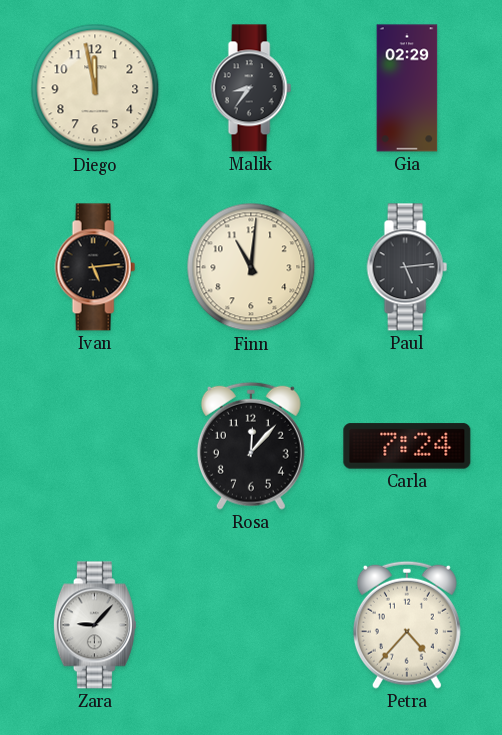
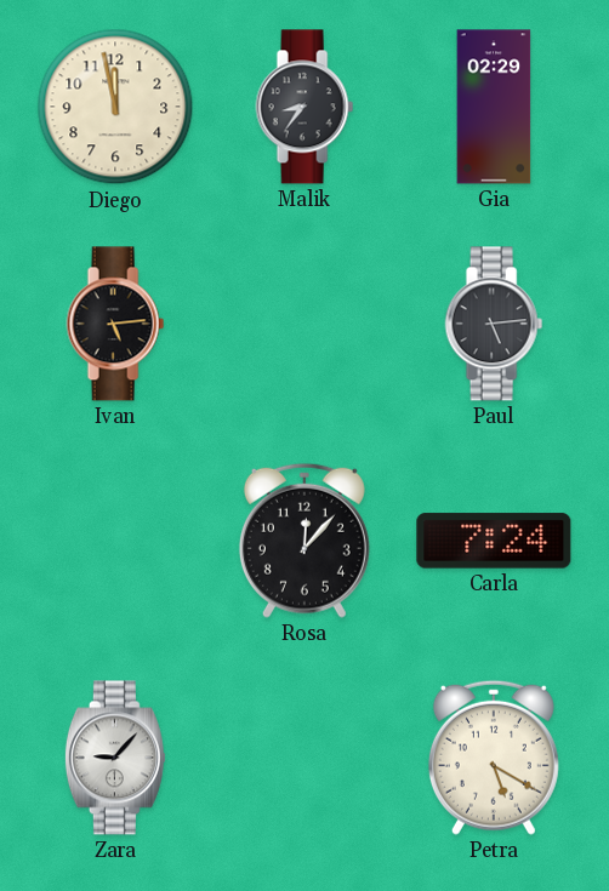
Finn: 11:01 -> none (251, 267)
Petra: 4:37 -> 5:20 (494, 758)
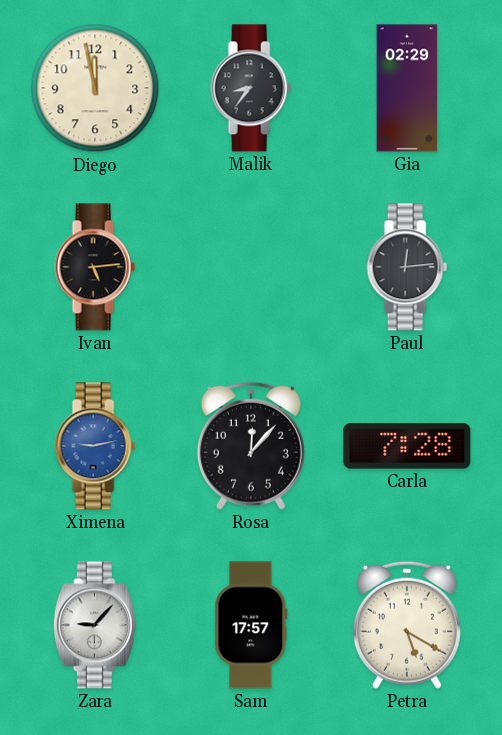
Paul: 5:14 -> 12:14 (407, 267)
Ximena: none -> 9:13 (95, 446)
Carla: 7:24 -> 7:28 (407, 446)
Sam: none -> 17:57 (251, 625)
